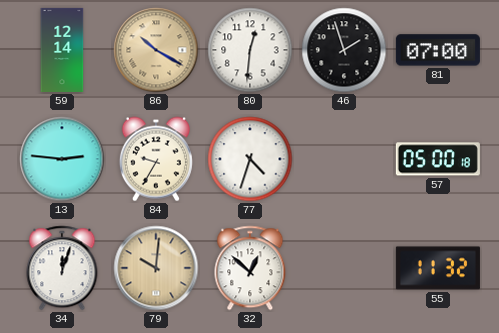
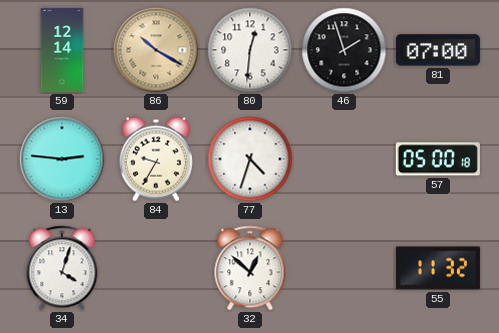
34: 12:03 -> 4:03 (62, 268)
79: 10:01 -> none (156, 268)
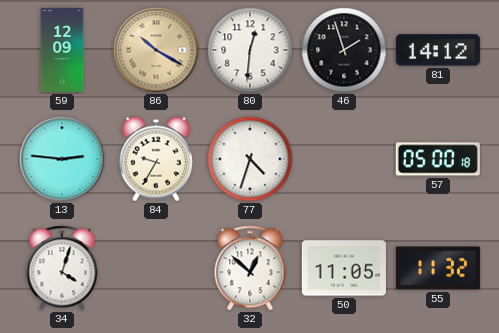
59: 12:14 -> 12:09 (62, 50)
81: 07:00 -> 14:12 (438, 50)
50: none -> 11:05 (344, 268)
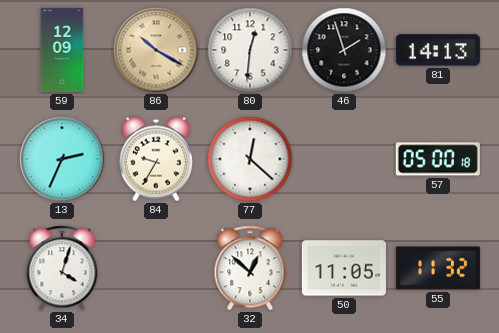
81: 14:12 -> 14:13 (438, 50)
13: 2:46 -> 2:34 (62, 159)
77: 4:33 -> 12:22 (250, 159)
